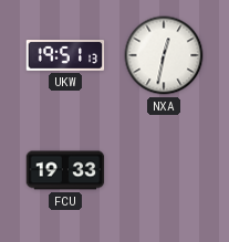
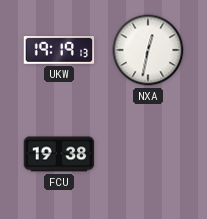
UKW: 19:51 -> 19:19 (59, 51)
FCU: 19:33 -> 19:38 (59, 154)
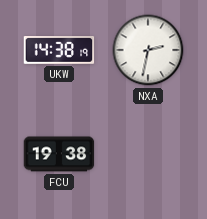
UKW: 19:19 -> 14:38 (59, 51)
NXA: 12:32 -> 2:32 (148, 50)
